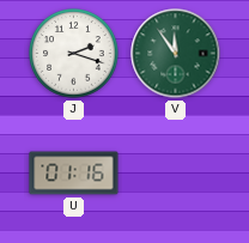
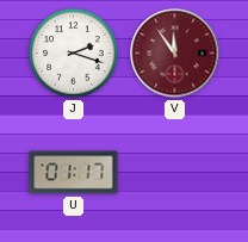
V dial: green -> burgundy (175, 54)
U: 01:16 -> 01:17 (74, 173)
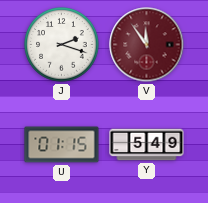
U: 01:17 -> 01:15 (62, 145)
Y: none -> 5:49 (147, 145)
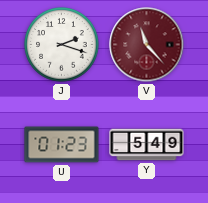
V: 11:54 -> 11:23 (147, 45)
U: 01:15 -> 01:23 (62, 145)
